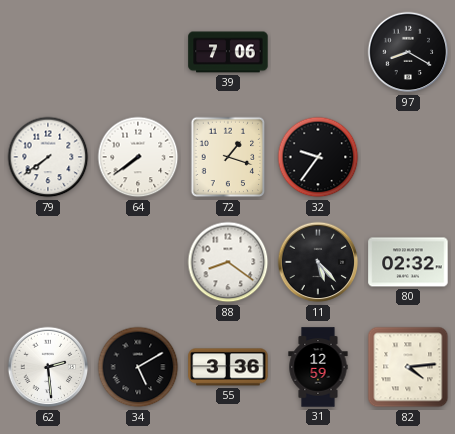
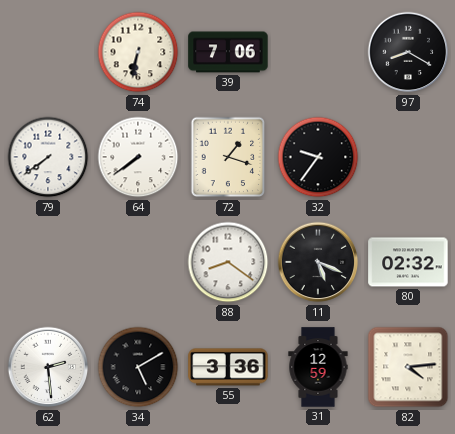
74: none -> 6:32 (138, 52)
11: 5:23 -> 5:19 (318, 262)
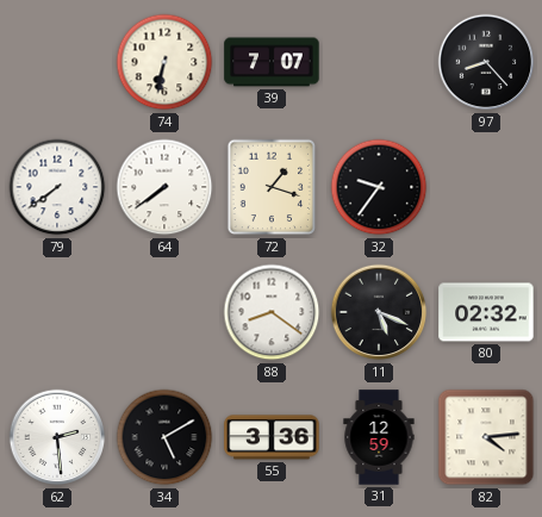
39: 7:06 -> 7:07 (272, 62)
97: 8:20 -> 8:23 (486, 62)
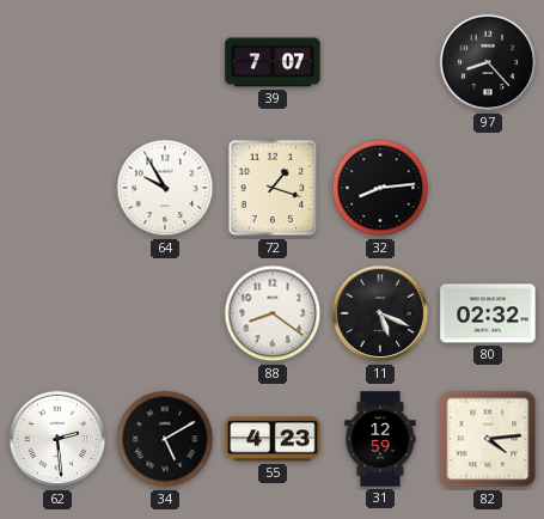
74: 6:32 -> none (164, 62)
79: 7:39 -> none (57, 187)
64: 7:39 -> 9:55 (165, 188)
32: 9:36 -> 8:14 (380, 188)
55: 3:36 -> 4:23 (273, 439)
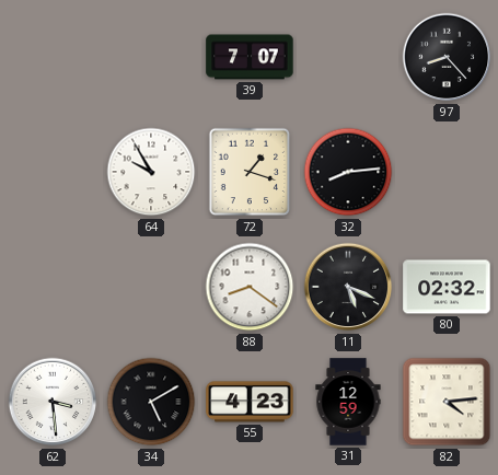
62: 2:29 -> 3:29 (53, 402)
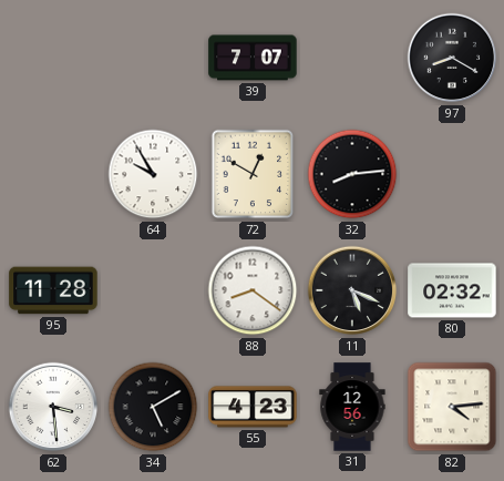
97: 8:23 -> 8:20 (452, 58)
72: 1:18 -> 12:50 (253, 174)
95: none -> 11:28 (53, 290)
31: 12:59 -> 12:56 (352, 407)
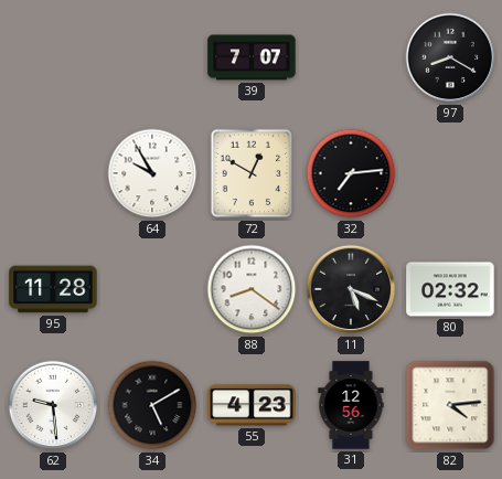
32: 8:14 -> 7:14 (351, 173)
62: 3:29 -> 9:29 (53, 405)
